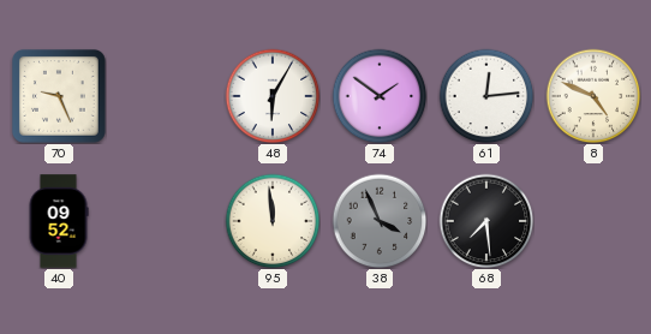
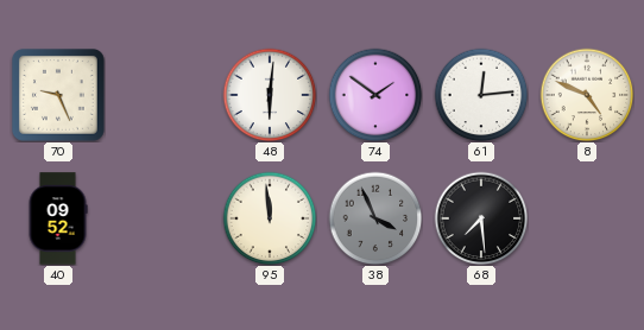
48: 6:05 -> 6:01 (270, 95)
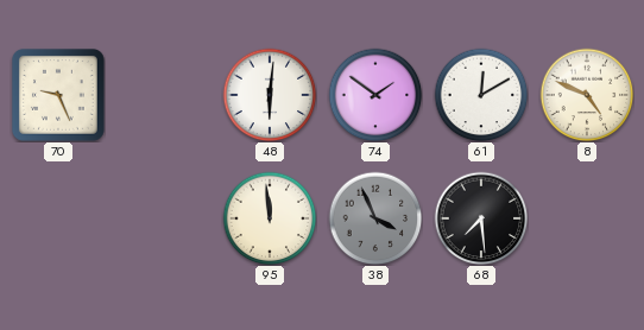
61: 12:14 -> 12:10 (481, 95)
40: 09:52 -> none (58, 218)
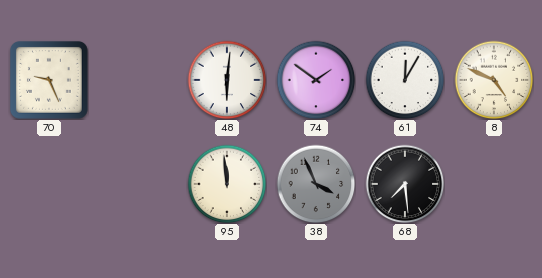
61: 12:10 -> 12:05 (405, 80)
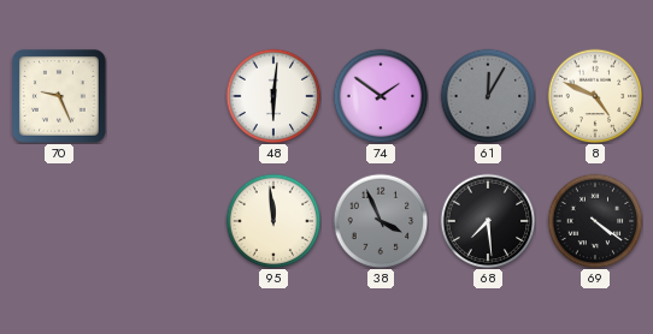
61 dial: white -> grey (488, 96)
69: none -> 4:21 (595, 221)
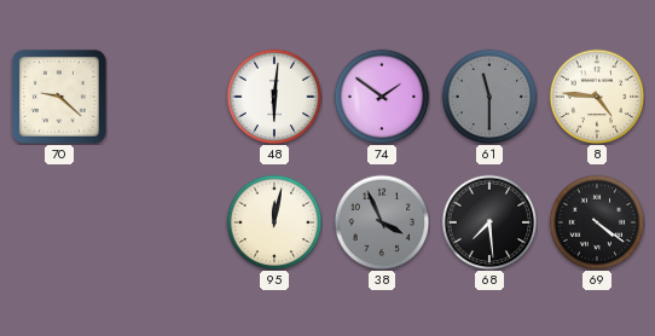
70: 9:26 -> 9:22 (59, 97)
61: 12:05 -> 11:30 (489, 97)
8: 4:49 -> 4:46 (597, 97)
95: 11:59 -> 12:02 (274, 222)
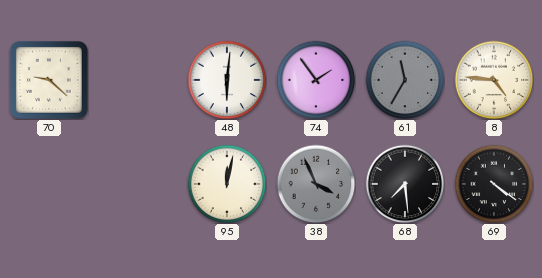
74: 1:51 -> 1:54 (316, 80)
61: 11:30 -> 11:35 (405, 80)
